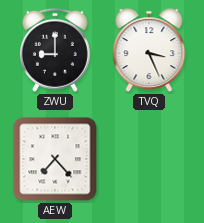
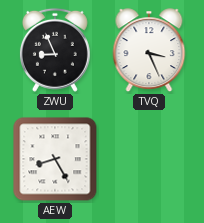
ZWU: 9:00 -> 8:56 (55, 50)
AEW: 7:23 -> 8:25 (55, 159)
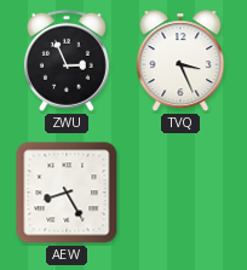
ZWU: 8:56 -> 2:56 (67, 61)
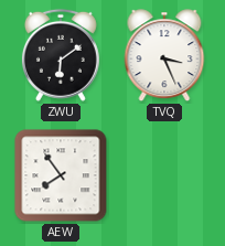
ZWU: 2:56 -> 6:09 (61, 55)
AEW: 8:25 -> 7:54 (61, 175)
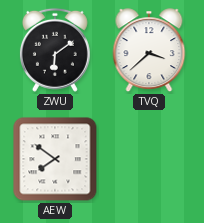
TVQ: 3:26 -> 3:38 (149, 51)
AEW: 7:54 -> 7:51 (55, 159)
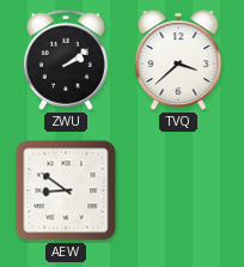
ZWU: 6:09 -> 2:09 (66, 60)
AEW: 7:51 -> 8:51 (66, 190)
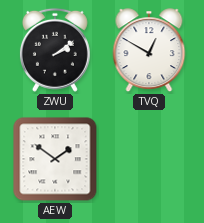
TVQ: 3:38 -> 12:50 (149, 51)
AEW: 8:51 -> 1:51 (55, 159)
